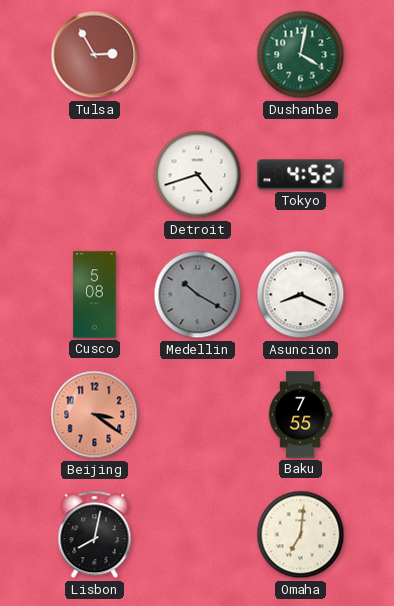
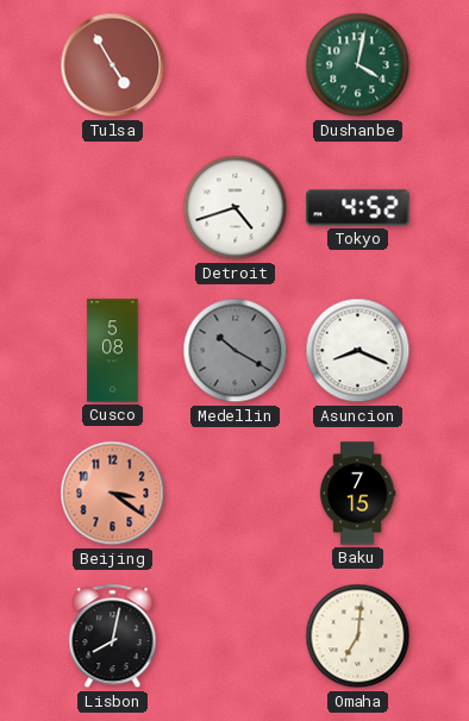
Tulsa: 2:55 -> 4:55 (113, 65)
Baku: 7:55 -> 7:15 (357, 494)
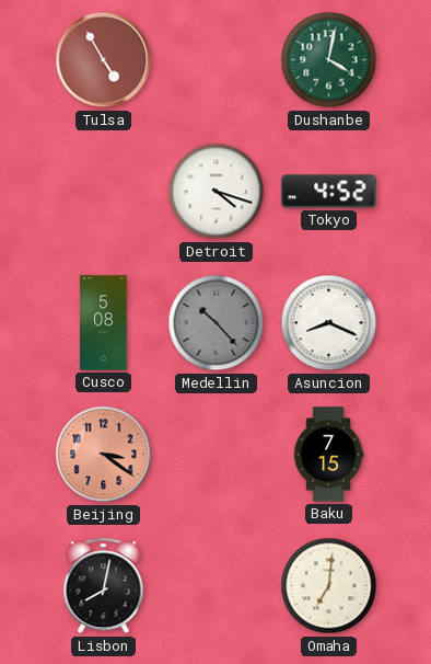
Detroit: 4:42 -> 4:18 (217, 192)
Medellin: 10:20 -> 10:23 (217, 323)
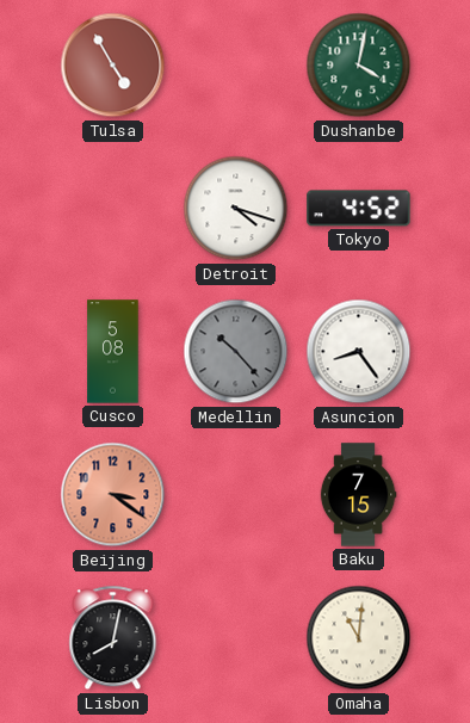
Asuncion: 8:19 -> 8:24 (359, 352)
Omaha: 7:01 -> 11:01 (359, 638)
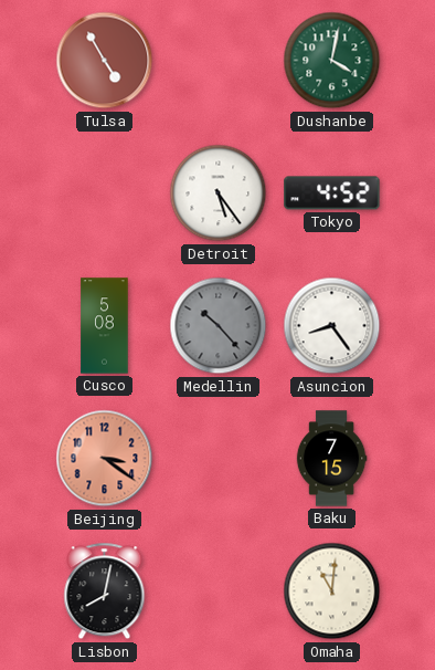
Detroit: 4:18 -> 5:24 (219, 193)
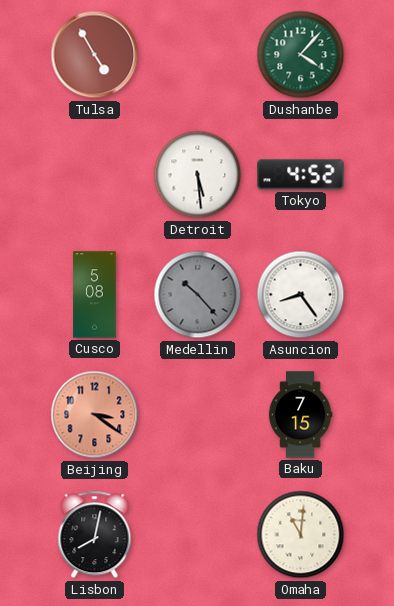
Dushanbe: 4:02 -> 4:07 (301, 55)
Detroit: 5:24 -> 5:29 (198, 175)
